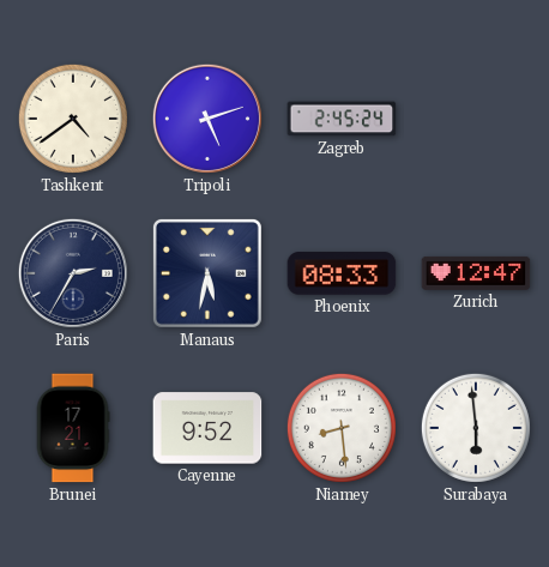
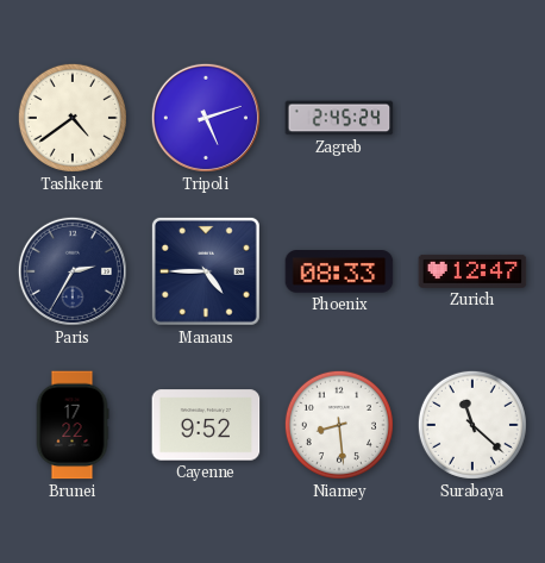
Manaus: 5:32 -> 4:45 (206, 271)
Brunei: 17:21 -> 17:22 (73, 425)
Surabaya: 5:59 -> 11:22 (472, 425)
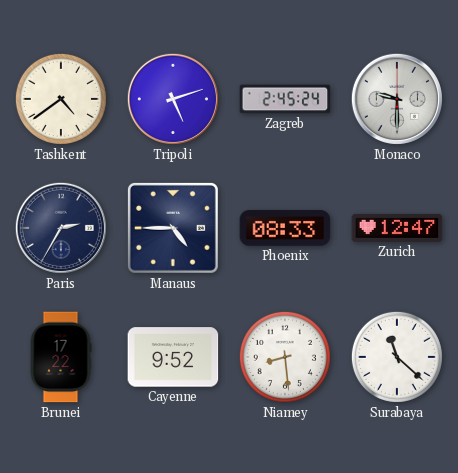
Monaco: none -> 9:30 (397, 99)
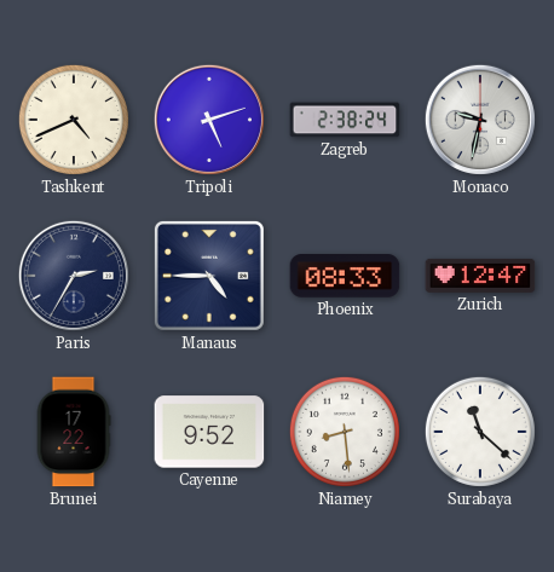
Tashkent: 4:39 -> 4:41 (74, 120)
Zagreb: 2:45 -> 2:38 (345, 120)
Monaco: 9:30 -> 9:32 (480, 120)
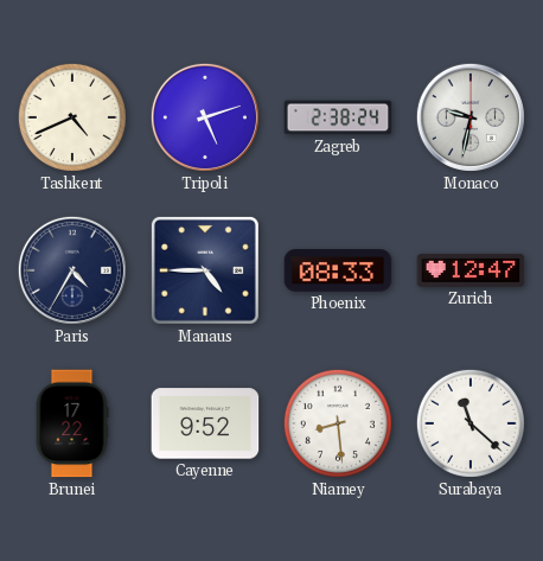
Paris: 2:35 -> 4:35 (72, 270)
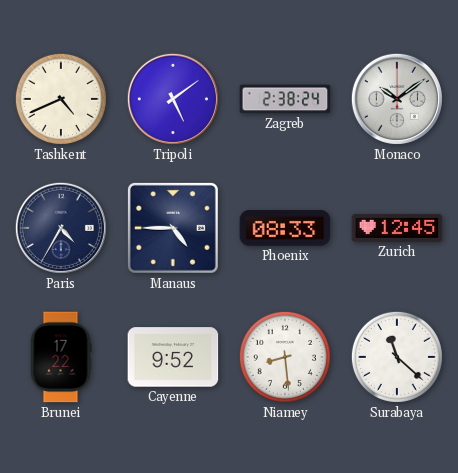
Tripoli: 5:12 -> 5:09 (173, 99)
Monaco: 9:32 -> 10:09 (397, 99)
Zurich: 12:47 -> 12:45 (397, 228)
